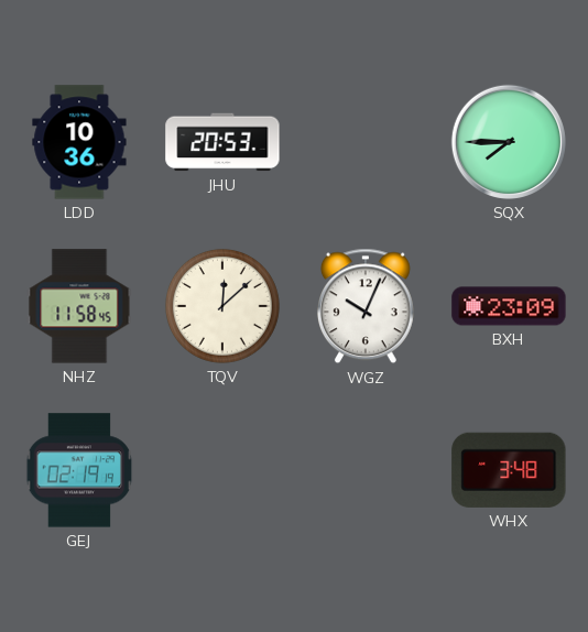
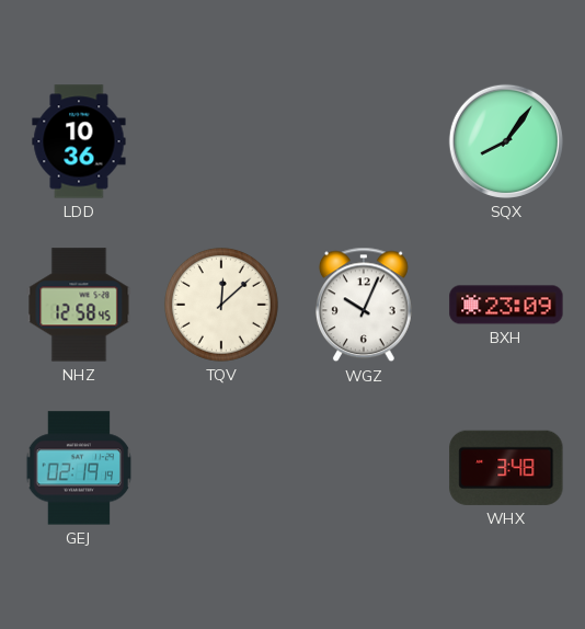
JHU: 20:53 -> none (222, 142)
SQX: 7:45 -> 8:06 (506, 141)
NHZ: 11:58 -> 12:58 (79, 305)
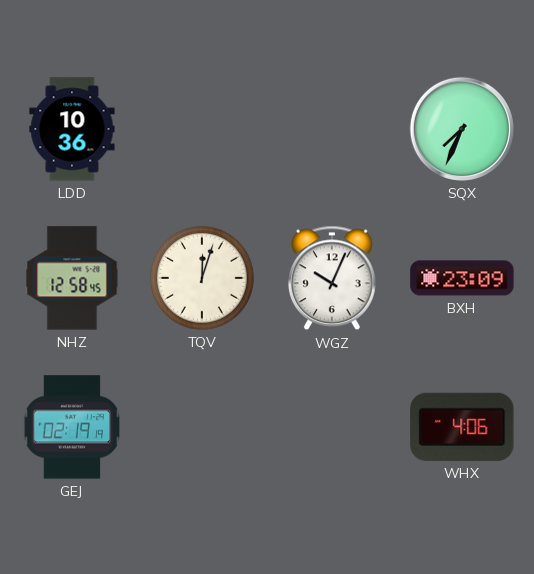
SQX: 8:06 -> 7:34 (462, 129)
TQV: 12:08 -> 12:03 (202, 278)
WHX: 3:48 -> 4:06 (462, 427)
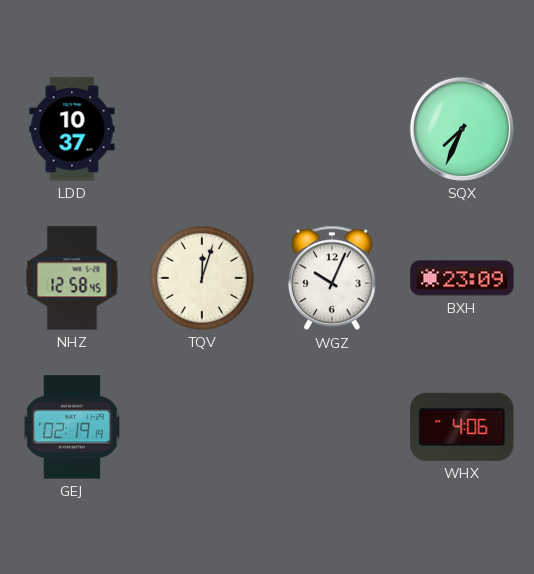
LDD: 10:36 -> 10:37 (72, 129)
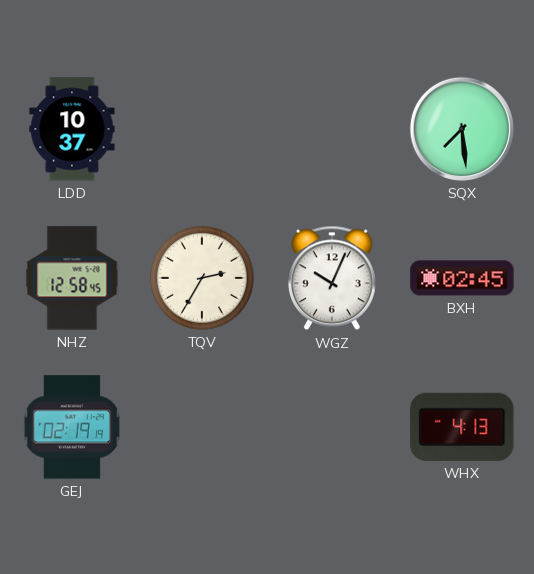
SQX: 7:34 -> 7:29 (462, 129)
TQV: 12:03 -> 2:35 (202, 278)
BXH: 23:09 -> 02:45 (462, 278)
WHX: 4:06 -> 4:13 (462, 427)
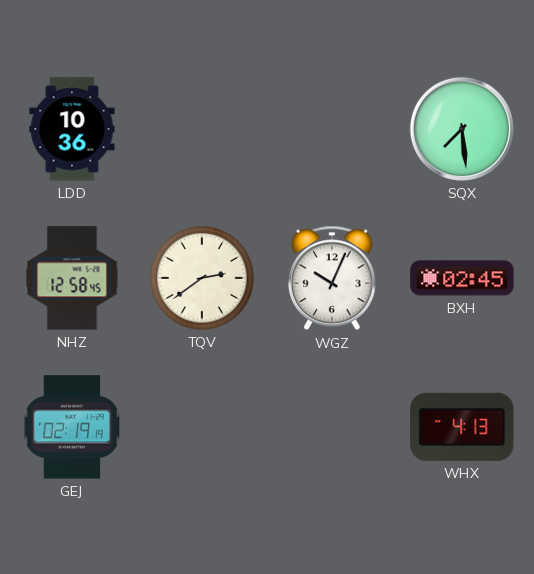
LDD: 10:37 -> 10:36 (72, 129)
TQV: 2:35 -> 2:39 (202, 278)
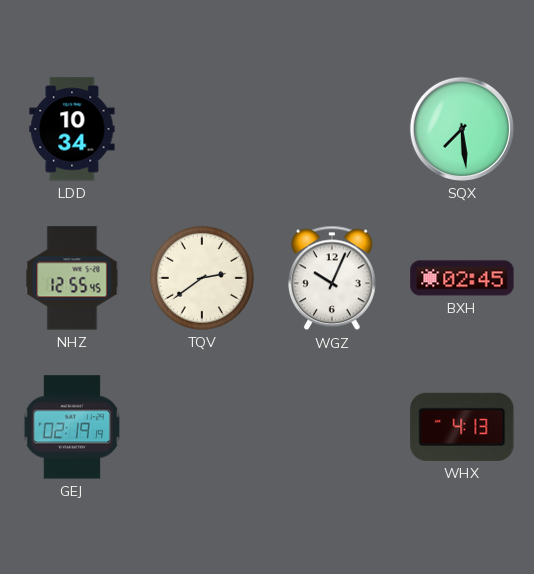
LDD: 10:36 -> 10:34 (72, 129)
NHZ: 12:58 -> 12:55 (72, 278)
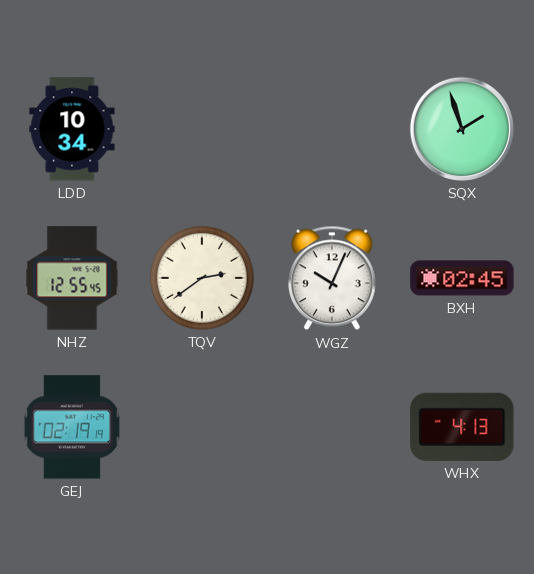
SQX: 7:29 -> 1:57 (462, 129)
